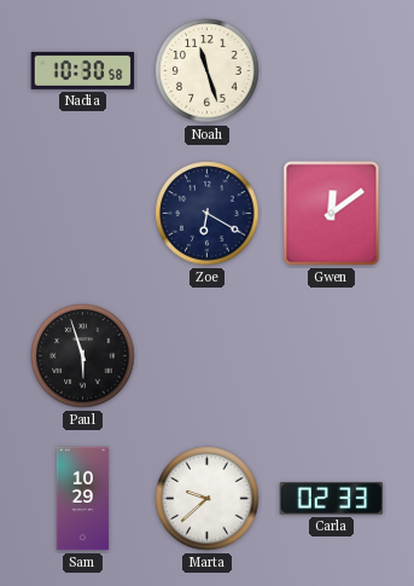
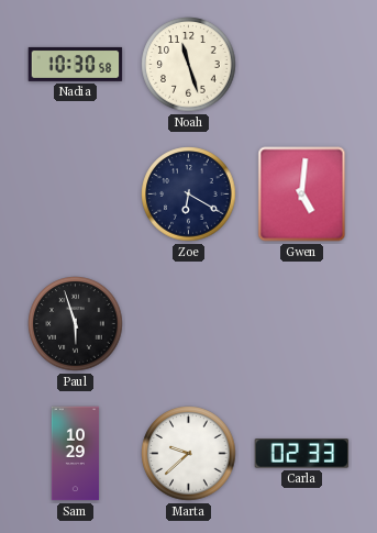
Gwen: 12:09 -> 5:01 (302, 195)
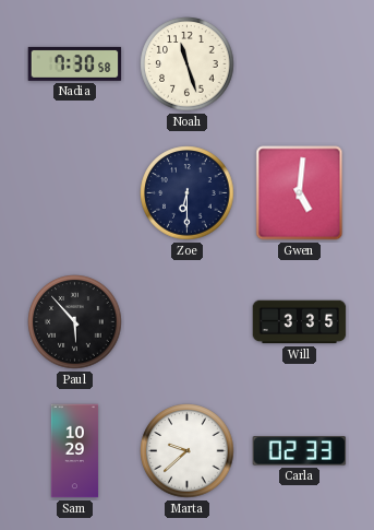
Nadia: 10:30 -> 7:30 (75, 63)
Zoe: 6:20 -> 6:30 (188, 193)
Paul: 5:57 -> 5:53 (75, 322)
Will: none -> 3:35 (300, 322)
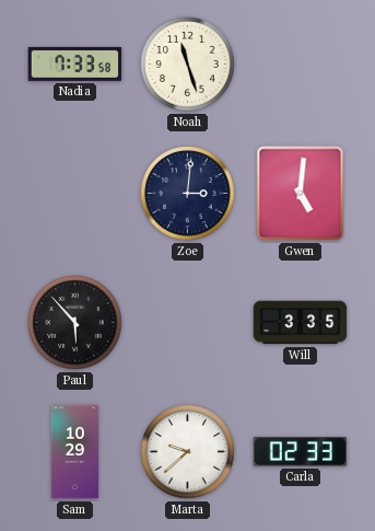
Nadia: 7:30 -> 7:33 (75, 64)
Zoe: 6:30 -> 3:01 (188, 194)
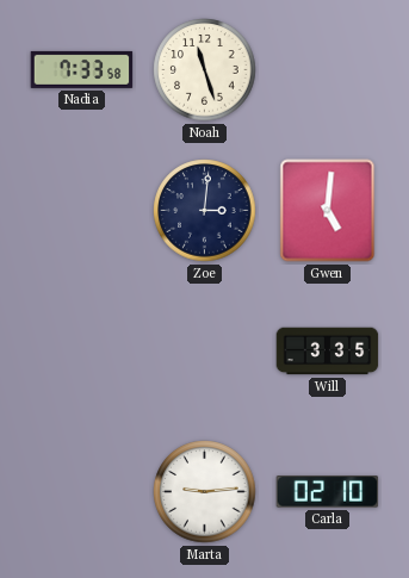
Paul: 5:53 -> none (75, 323)
Sam: 10:29 -> none (75, 452)
Marta: 9:38 -> 9:14 (205, 492)
Carla: 02:33 -> 02:10 (328, 492)
